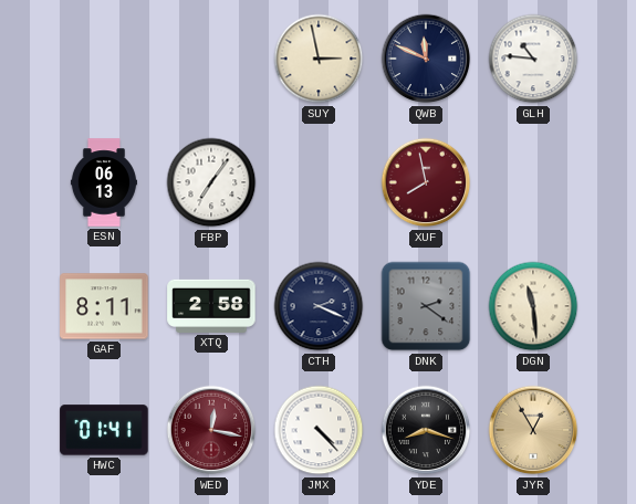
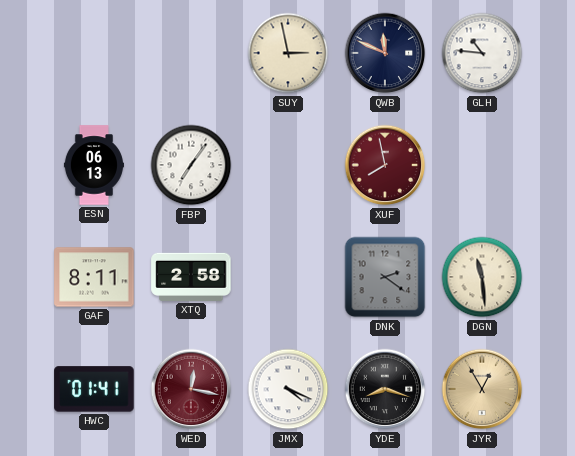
CTH: 2:19 -> none (319, 306)
JMX: 4:23 -> 4:19 (288, 389)
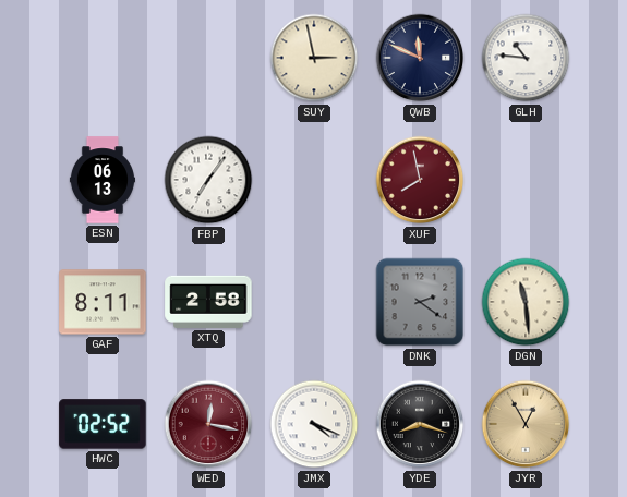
HWC: 01:41 -> 02:52 (103, 424)
